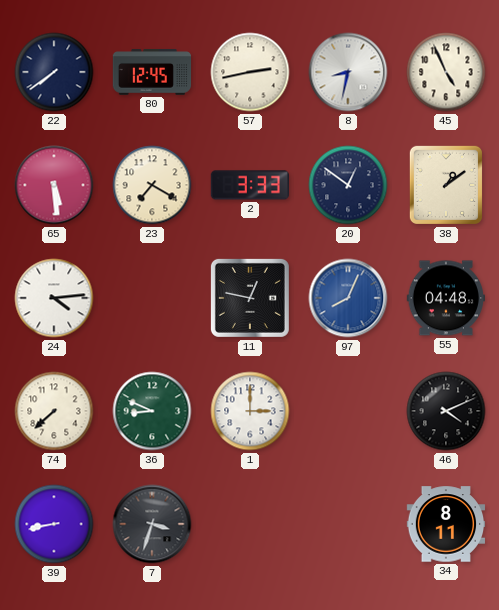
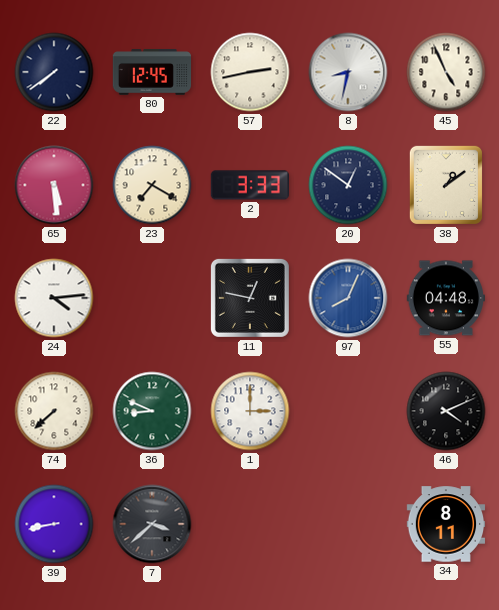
7: 3:33 -> 3:38 (152, 524)
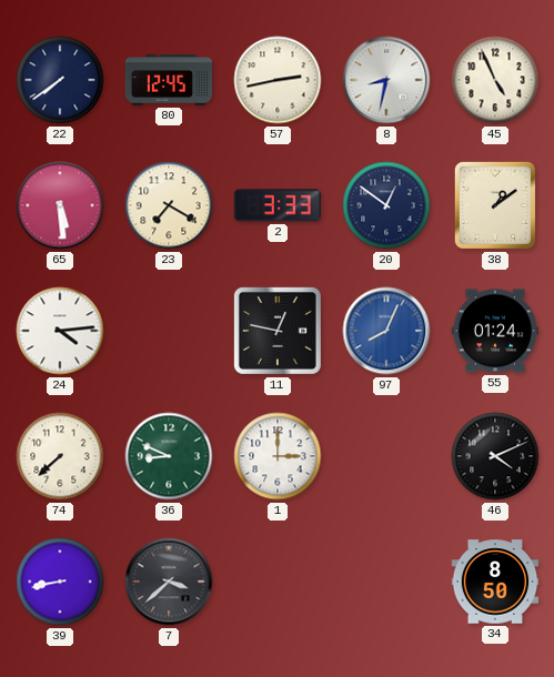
55: 04:48 -> 01:24 (494, 331)
34: 8:11 -> 8:50 (495, 582)
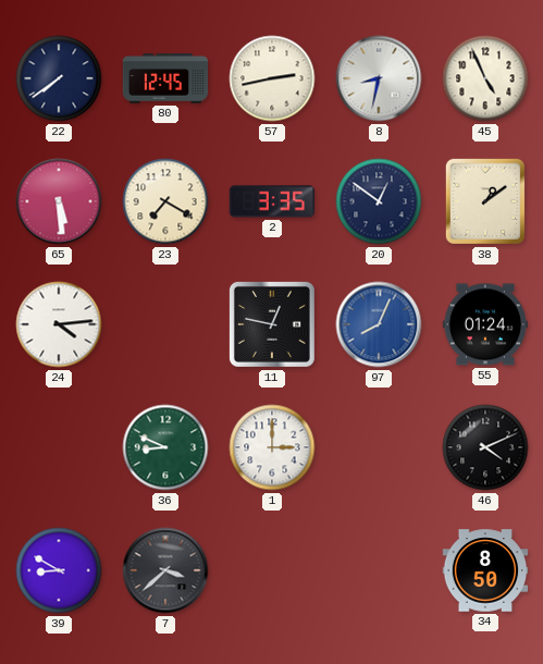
2: 3:33 -> 3:35 (271, 201)
74: 7:38 -> none (60, 456)
39: 8:43 -> 8:50 (59, 570)
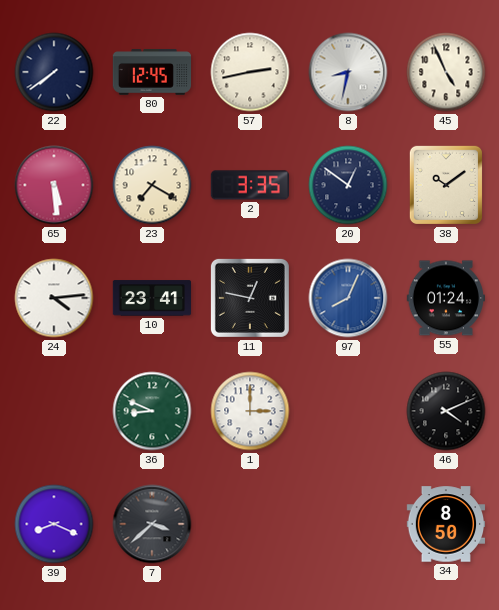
38: 1:09 -> 10:09 (446, 185)
10: none -> 23:41 (152, 298)
39: 8:50 -> 8:19 (54, 524)
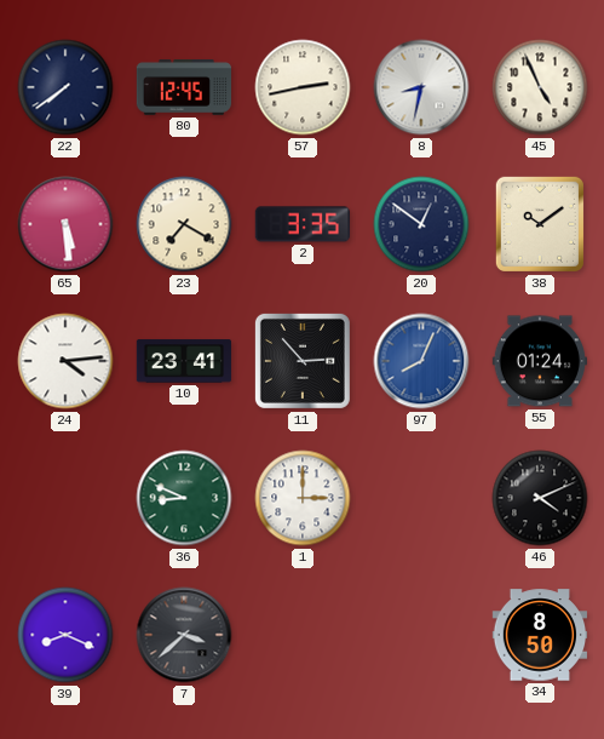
11: 12:47 -> 2:53 (303, 361)
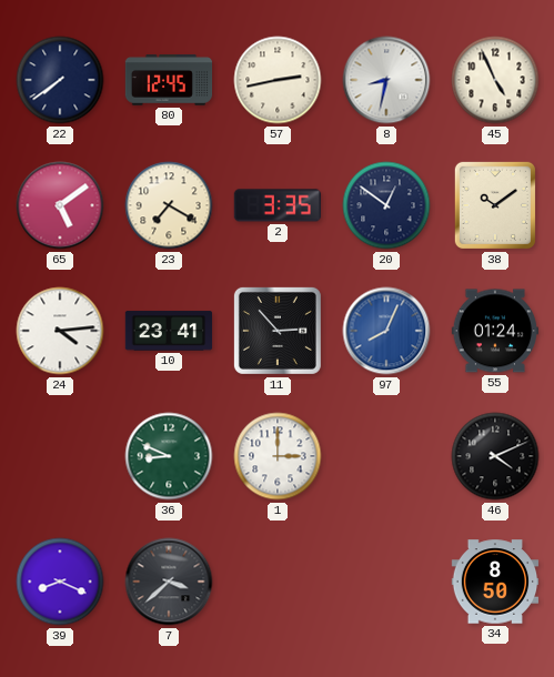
65: 5:29 -> 5:09 (60, 205)
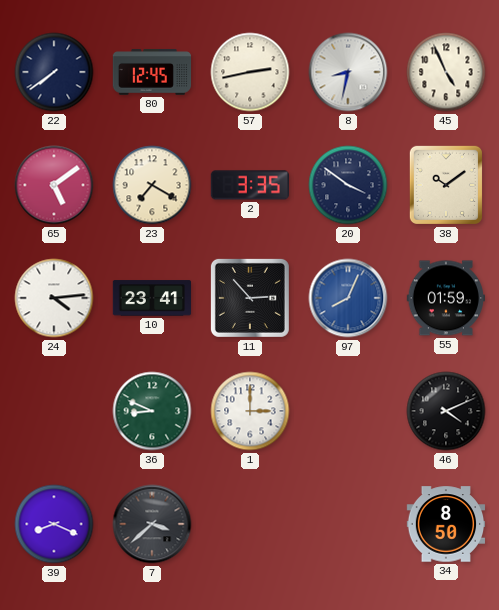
20: 12:51 -> 3:51 (348, 185)
55: 01:24 -> 01:59 (445, 298)
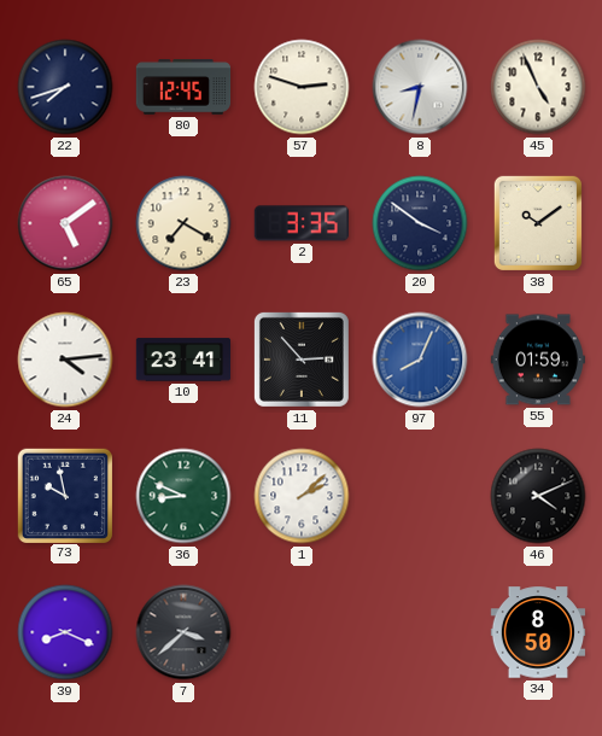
22: 7:39 -> 7:42 (65, 87)
57: 2:43 -> 2:48 (302, 87)
73: none -> 9:58 (64, 495)
1: 3:00 -> 2:08 (302, 496)
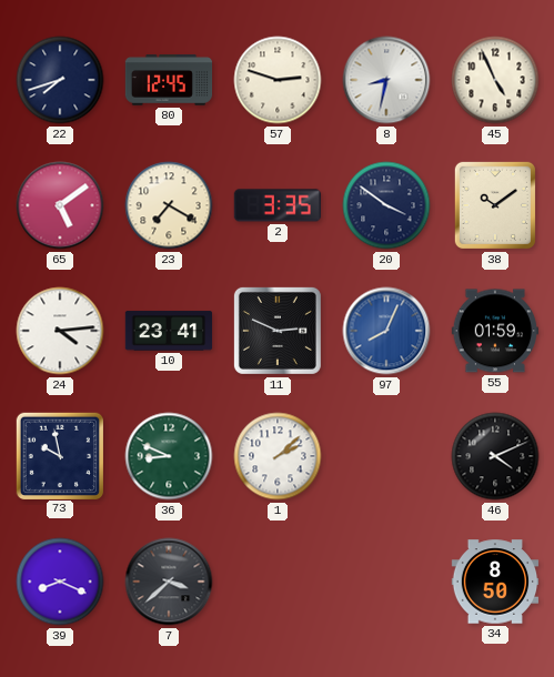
11: 2:53 -> 2:49 (278, 331)
